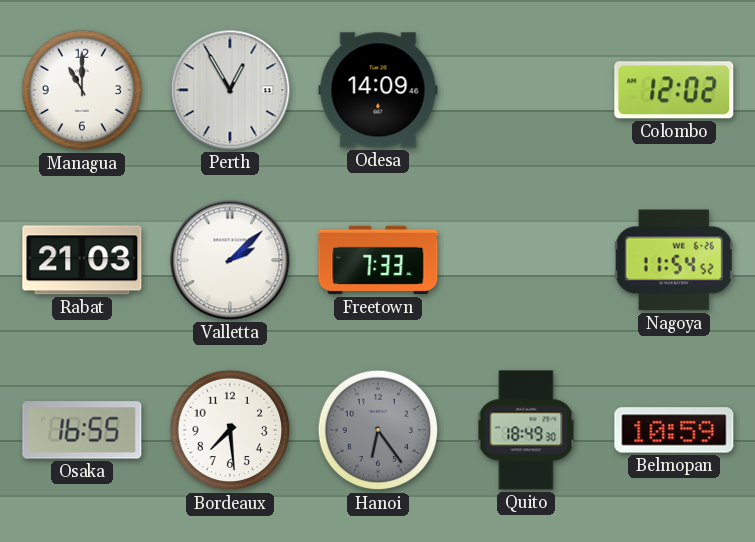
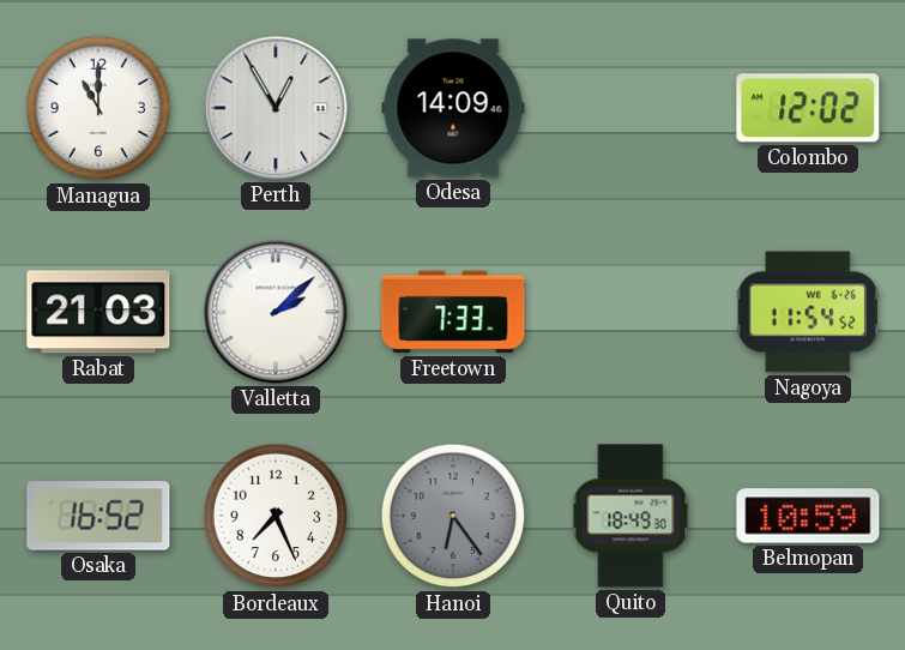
Osaka: 16:55 -> 16:52 (98, 516)
Bordeaux: 7:29 -> 7:26 (276, 516)
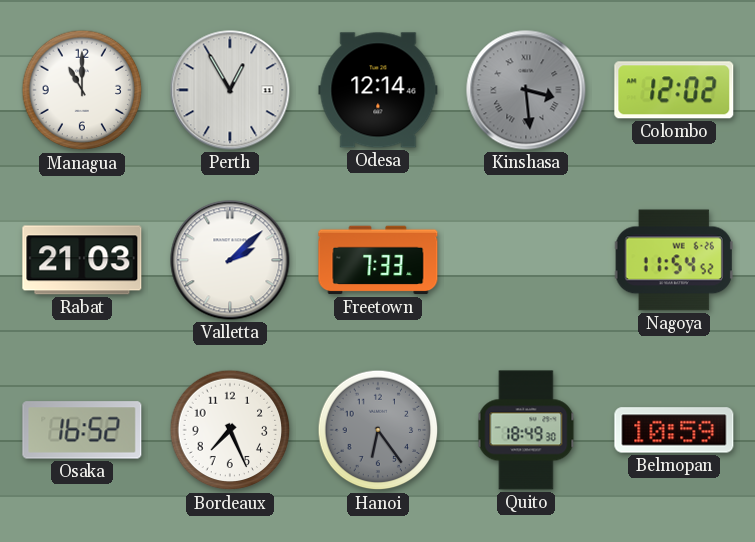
Odesa: 14:09 -> 12:14 (378, 90)
Kinshasa: none -> 3:29 (526, 90)
